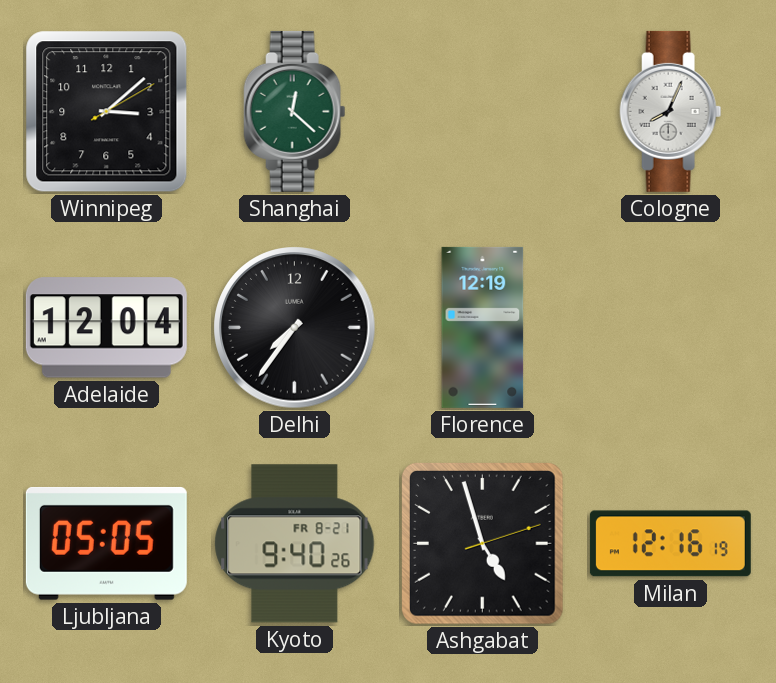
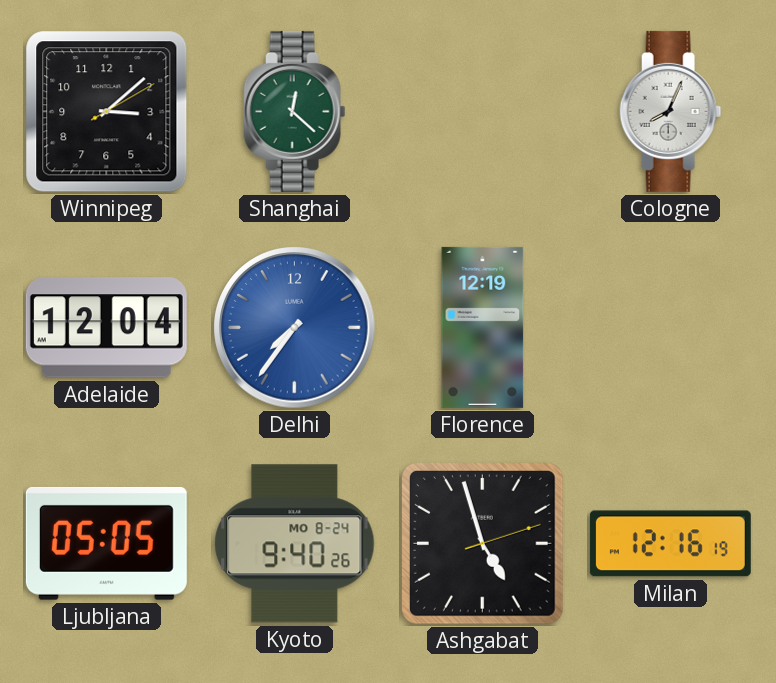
Delhi dial: black -> blue (295, 328)
Kyoto date: FR 8-21 -> MO 8-24 (295, 544)
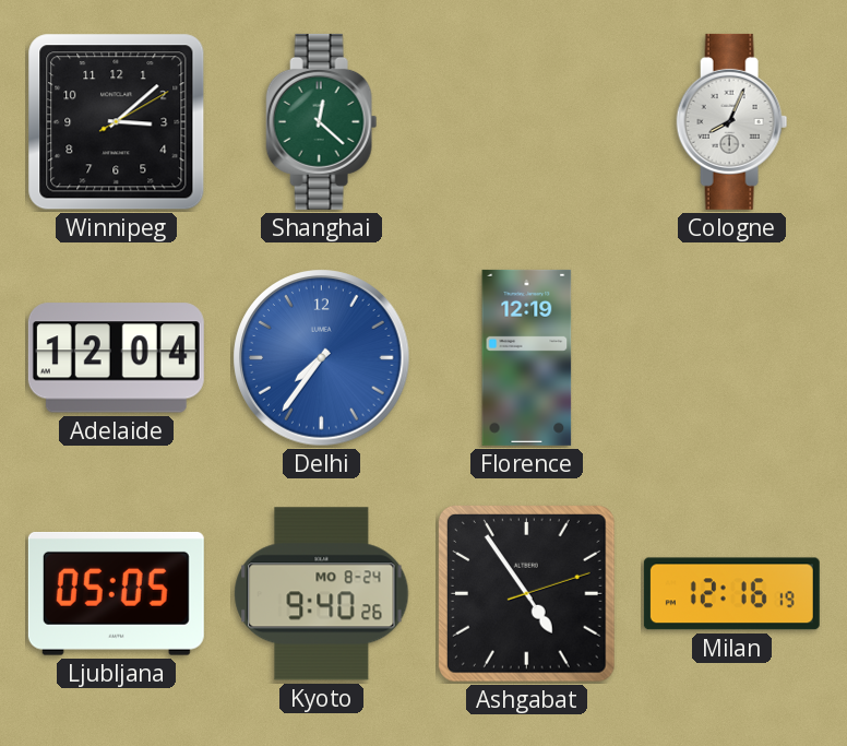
Ashgabat: 4:57 -> 4:54 (526, 593)
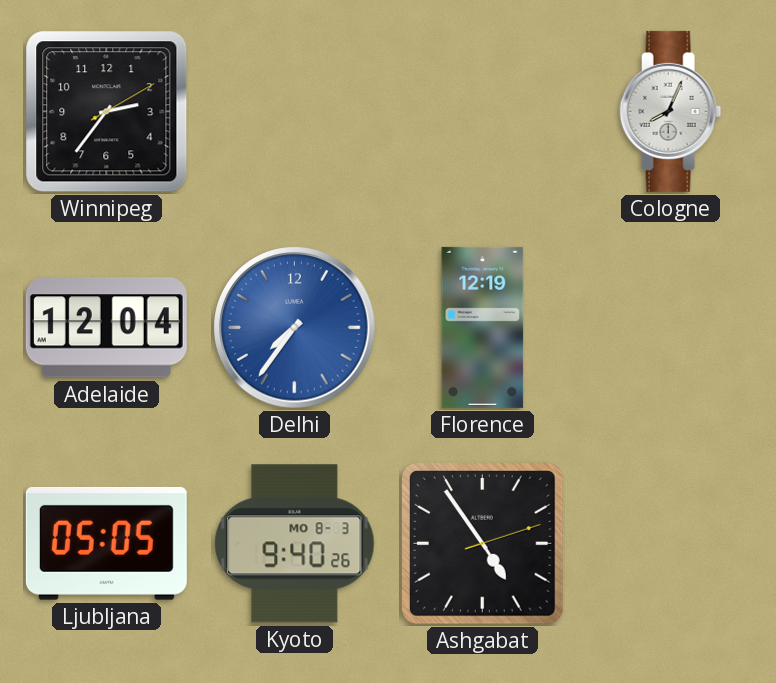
Winnipeg: 3:08 -> 2:36 (107, 112)
Shanghai: 12:22 -> none (322, 121)
Kyoto date: MO 8-24 -> MO 8-3 (295, 544)
Milan: 12:16 -> none (731, 594)
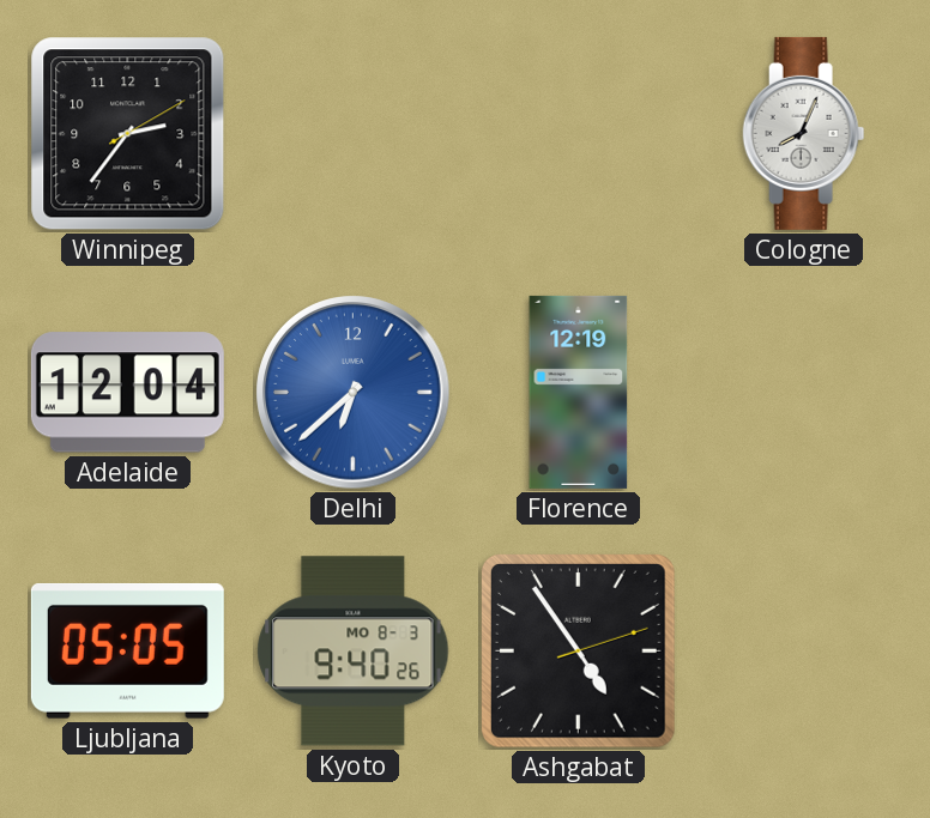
Delhi: 7:36 -> 6:38 (354, 393)
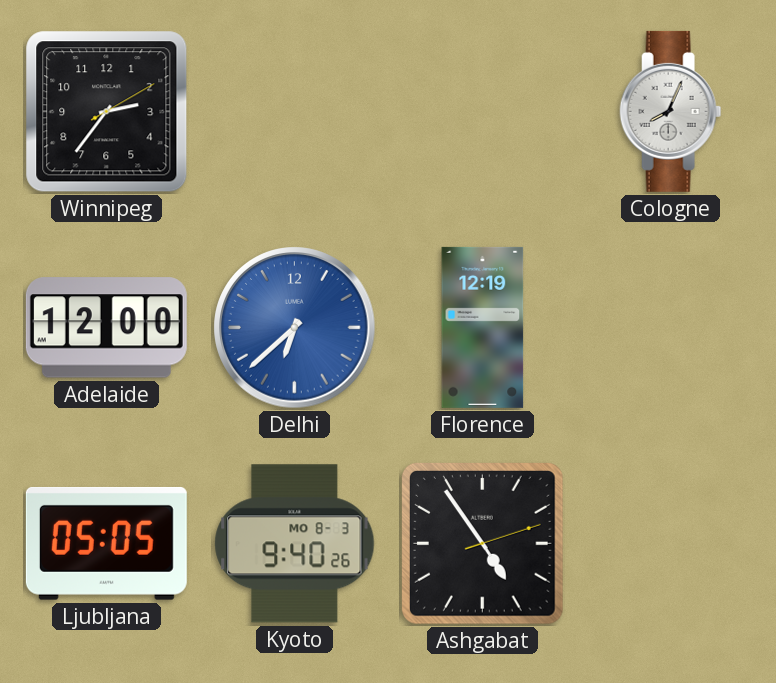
Adelaide: 12:04 -> 12:00 (106, 328)
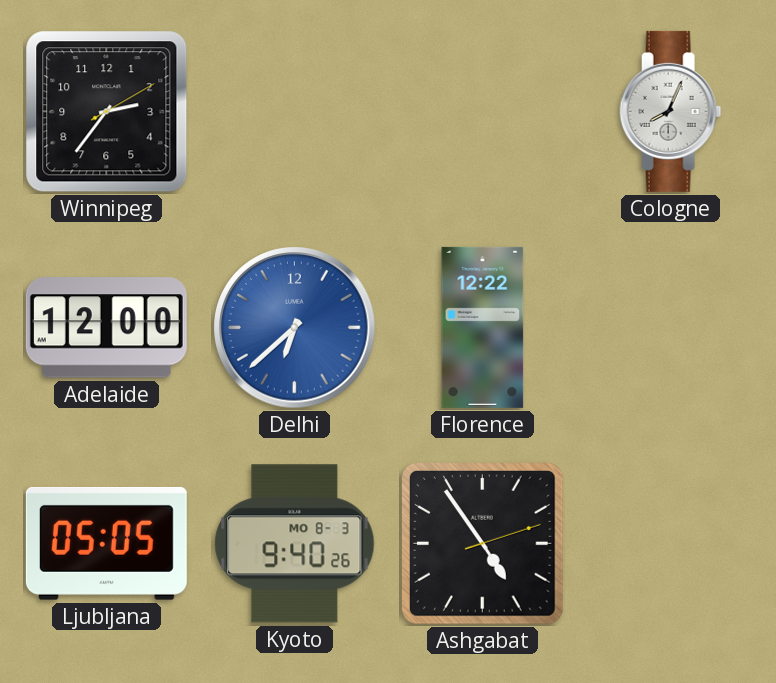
Florence: 12:19 -> 12:22 (483, 327)
